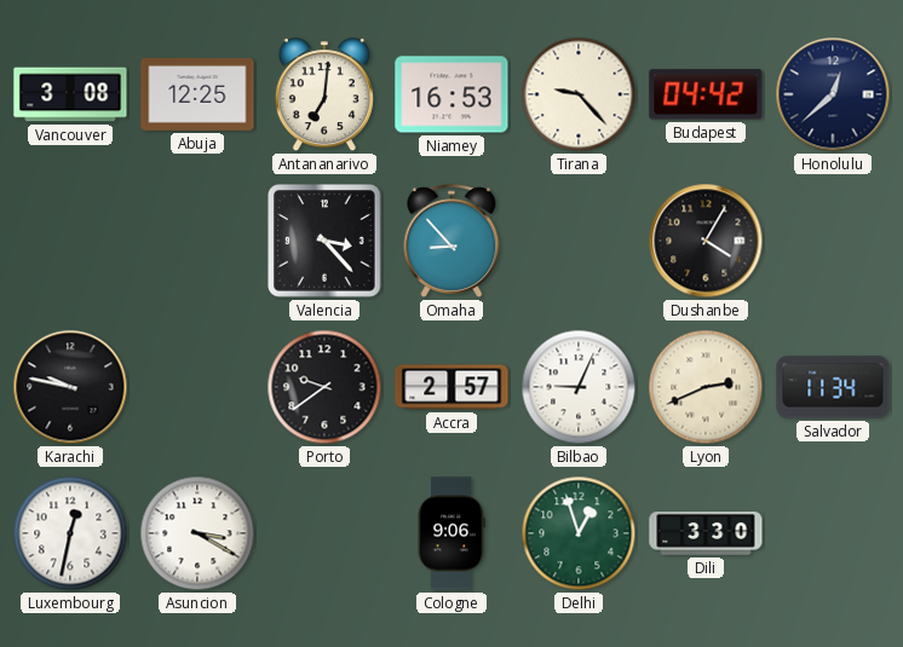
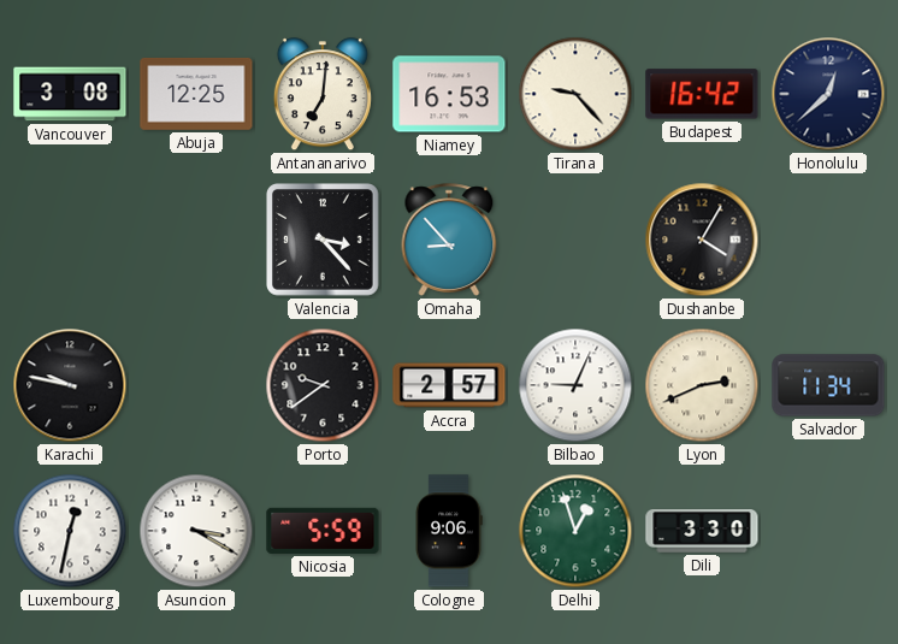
Budapest: 04:42 -> 16:42 (702, 94)
Nicosia: none -> 5:59 (323, 531)
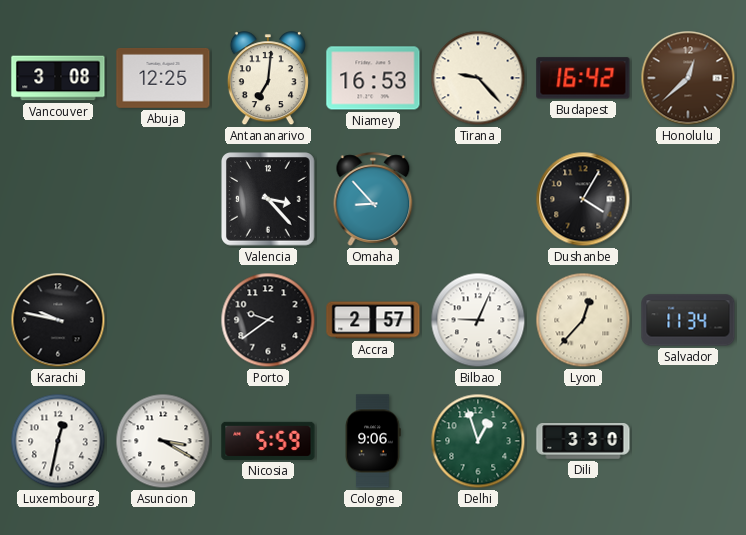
Honolulu dial: navy -> brown (688, 78)
Lyon: 2:41 -> 12:37 (583, 320)
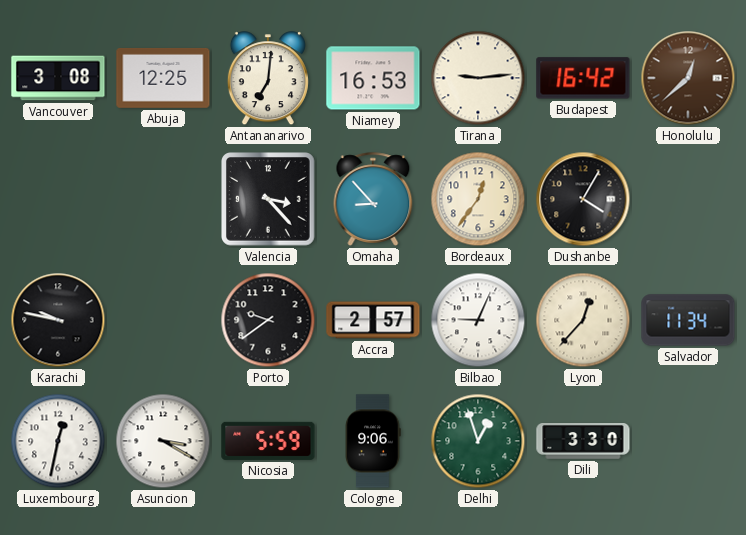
Tirana: 9:23 -> 9:14 (478, 78)
Bordeaux: none -> 12:36 (478, 199)
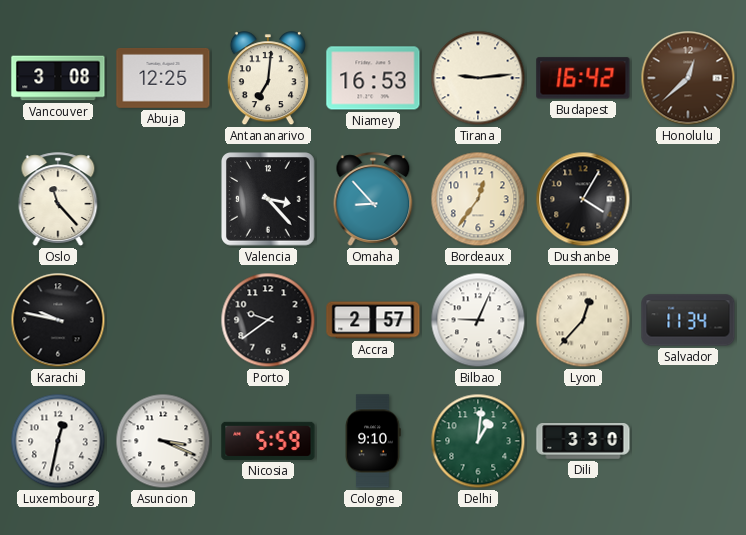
Oslo: none -> 11:23 (58, 199)
Asuncion: 3:20 -> 3:19 (163, 441)
Cologne: 9:06 -> 9:10 (373, 441)
Delhi: 12:57 -> 1:01 (478, 441)
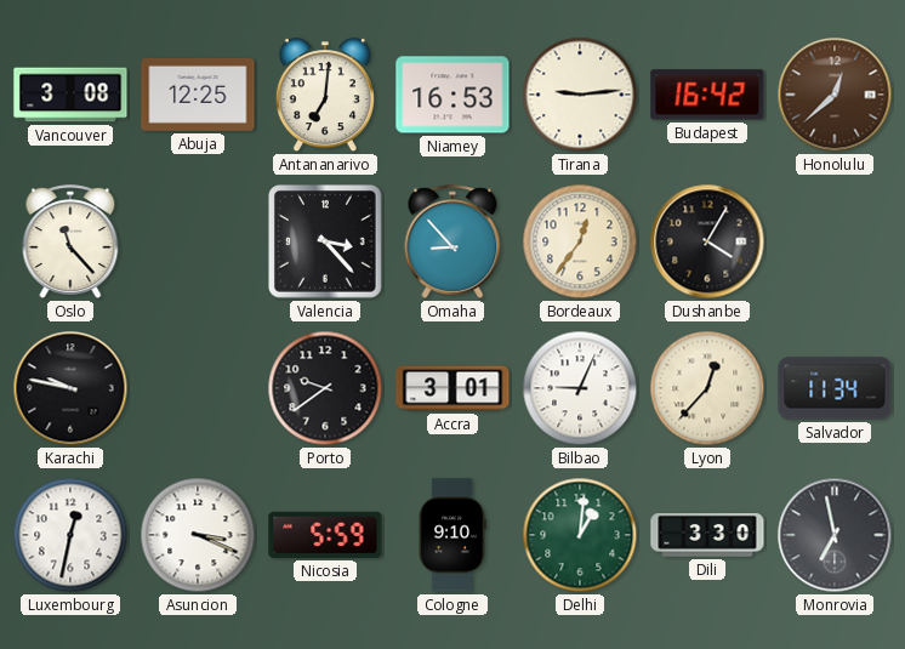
Accra: 2:57 -> 3:01 (452, 388)
Monrovia: none -> 6:58 (835, 535)
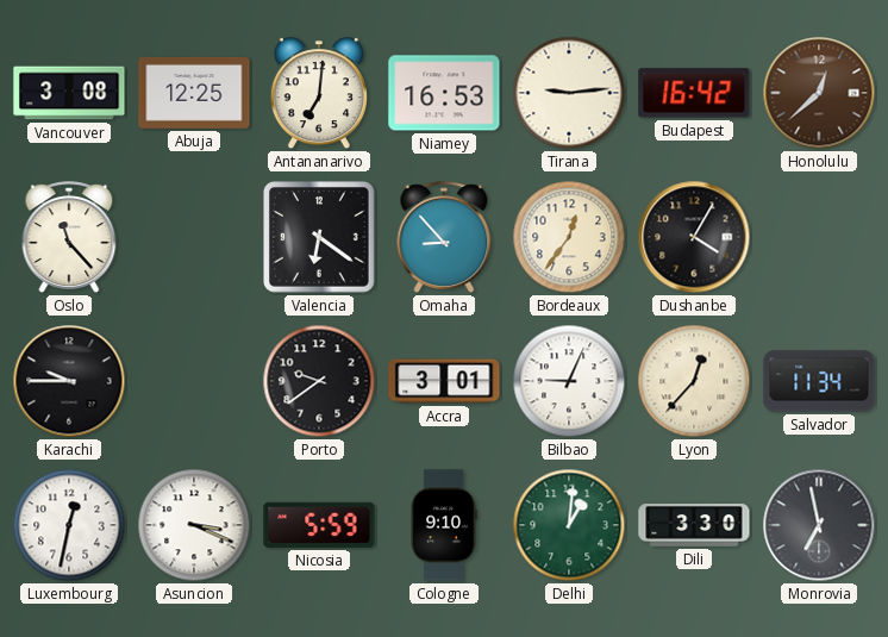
Valencia: 3:23 -> 6:21 (320, 238)
Karachi: 9:47 -> 9:45 (69, 381)
